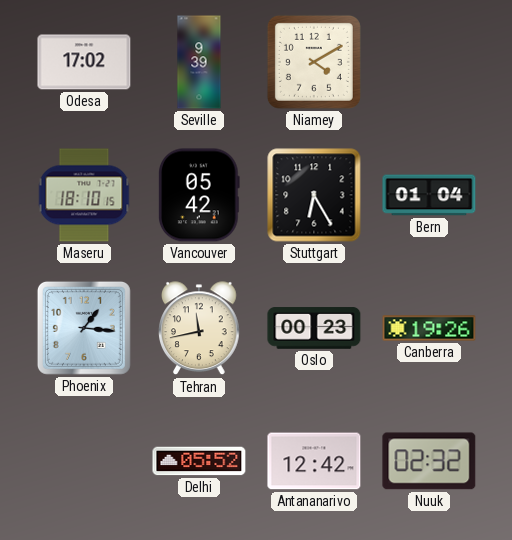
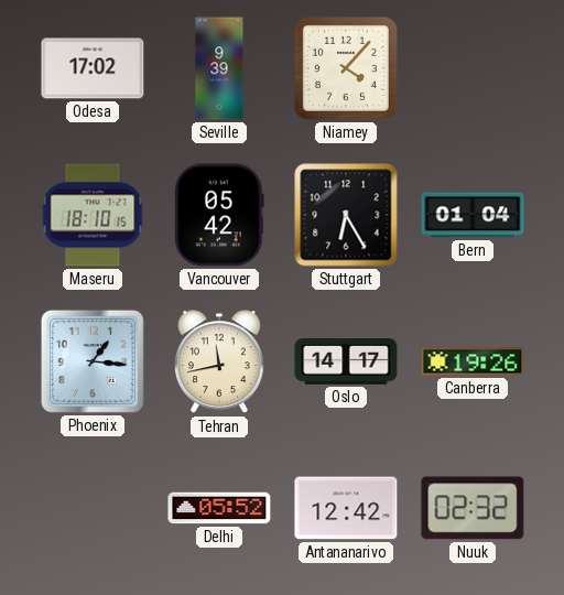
Niamey: 4:10 -> 4:07 (346, 68)
Oslo: 00:23 -> 14:17 (346, 361)
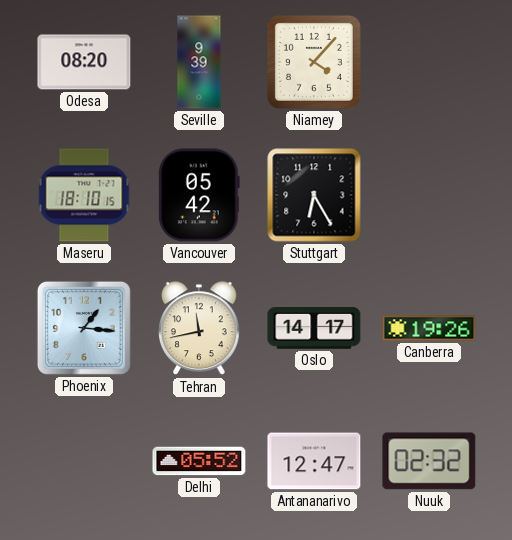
Odesa: 17:02 -> 08:20 (84, 62)
Bern: 01:04 -> none (473, 215)
Antananarivo: 12:42 -> 12:47 (314, 461)
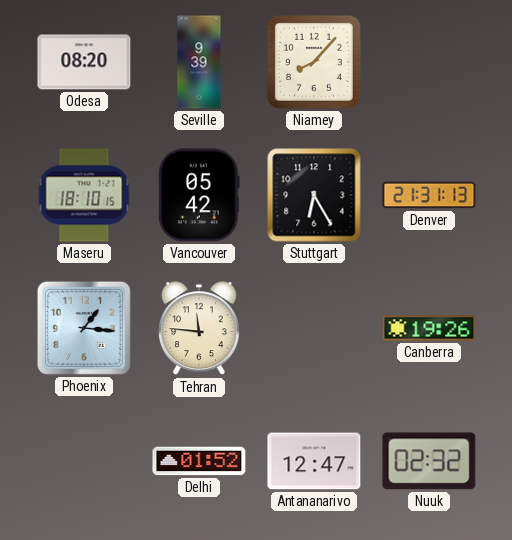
Niamey: 4:07 -> 8:07 (314, 62)
Denver: none -> 21:31 (429, 195)
Tehran: 11:43 -> 11:46 (200, 329)
Oslo: 14:17 -> none (314, 328)
Delhi: 05:52 -> 01:52 (199, 461)
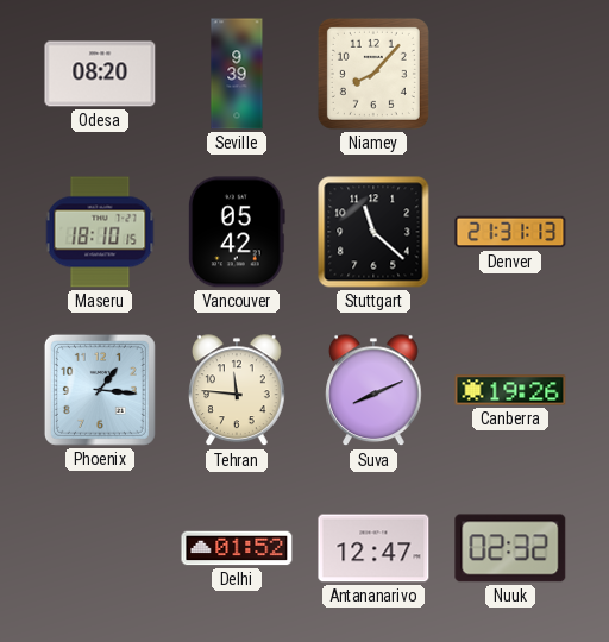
Stuttgart: 6:25 -> 11:22 (373, 232)
Suva: none -> 8:11 (375, 391)
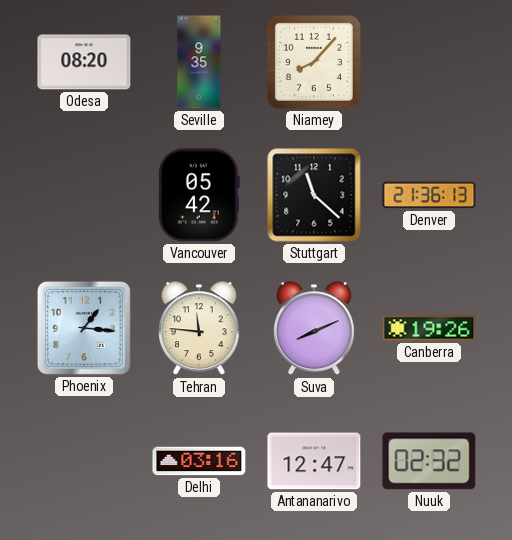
Seville: 9:39 -> 9:35 (199, 62)
Maseru: 18:10 -> none (100, 232)
Denver: 21:31 -> 21:36 (429, 195)
Delhi: 01:52 -> 03:16 (199, 461)
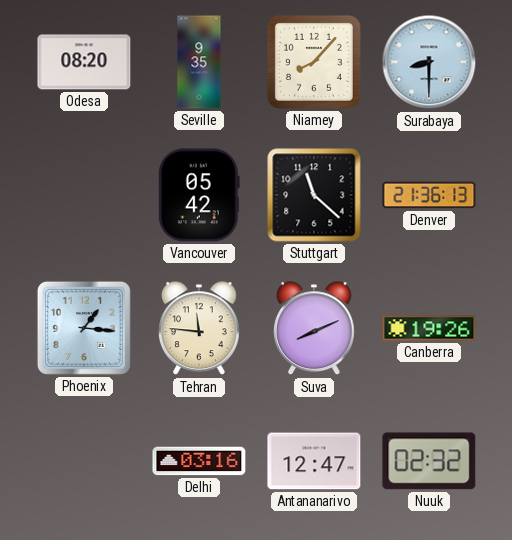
Surabaya: none -> 8:30 (429, 62)
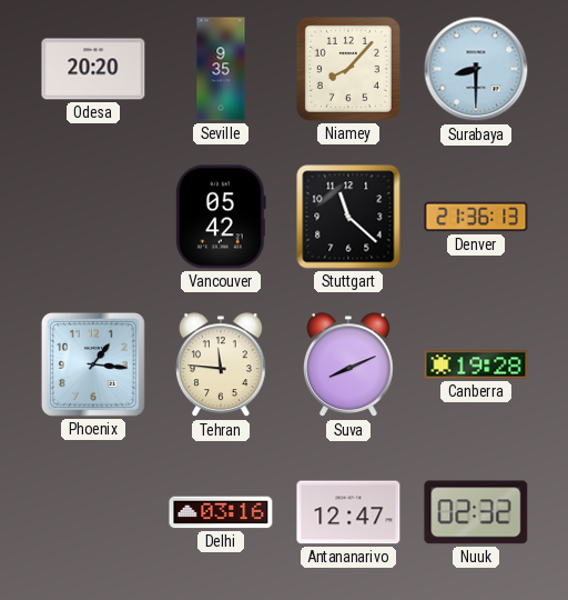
Odesa: 08:20 -> 20:20 (93, 69)
Canberra: 19:26 -> 19:28 (476, 364)
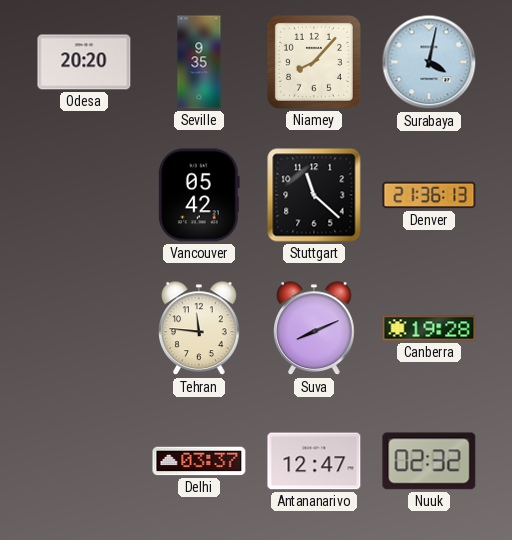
Surabaya: 8:30 -> 4:02 (429, 62)
Phoenix: 1:16 -> none (93, 364)
Delhi: 03:16 -> 03:37 (199, 461)
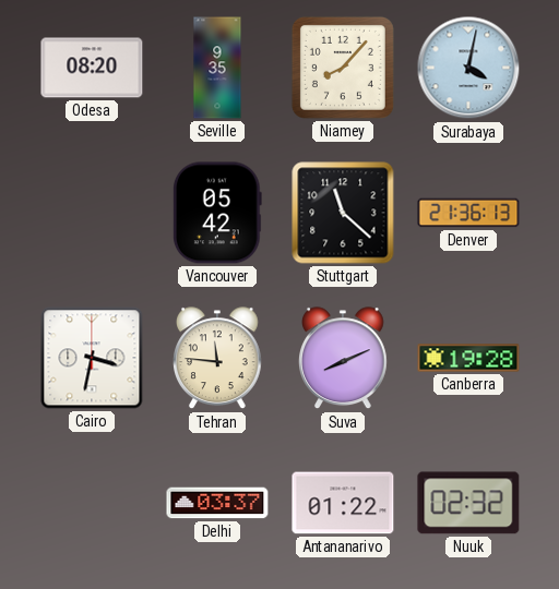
Odesa: 20:20 -> 08:20 (92, 68)
Cairo: none -> 3:32 (92, 358)
Antananarivo: 12:47 -> 01:22 (343, 503)
